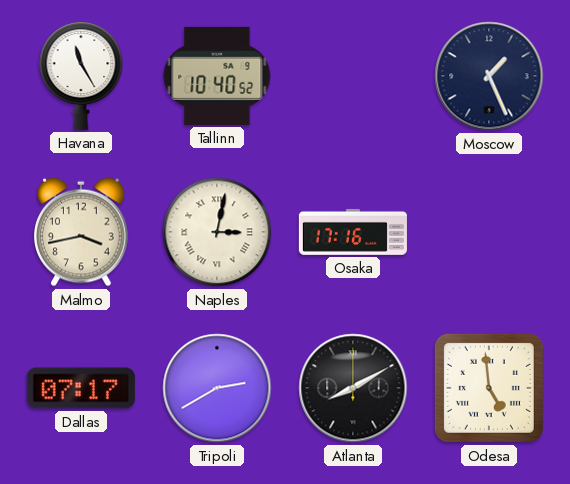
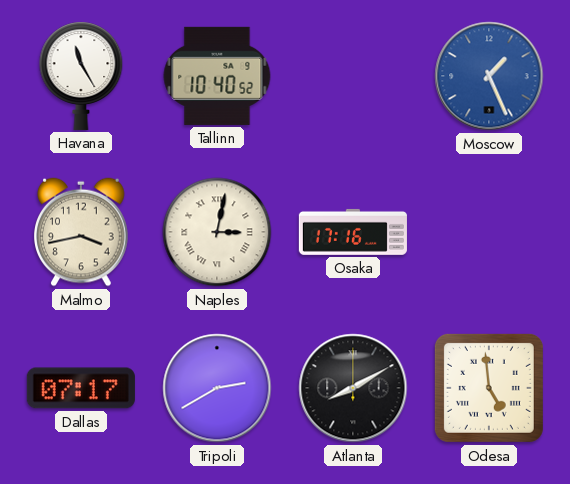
Moscow dial: navy -> blue (489, 76)
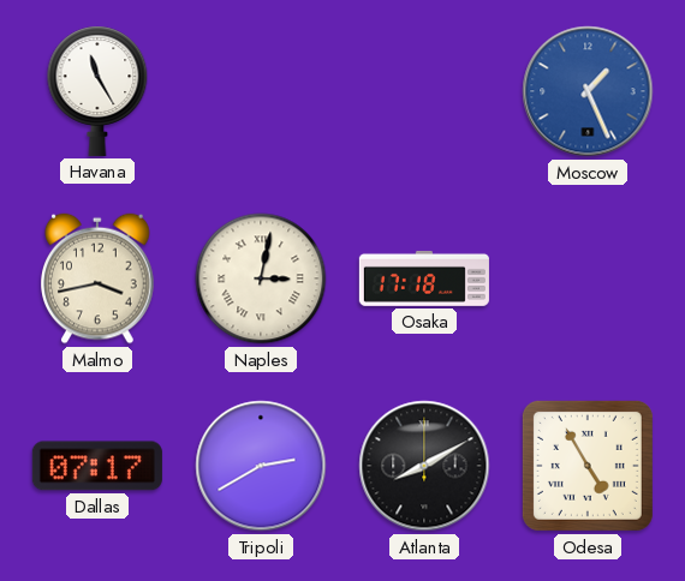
Tallinn: 10:40 -> none (217, 76)
Osaka: 17:16 -> 17:18 (424, 278)
Odesa: 4:59 -> 4:55 (588, 466)
